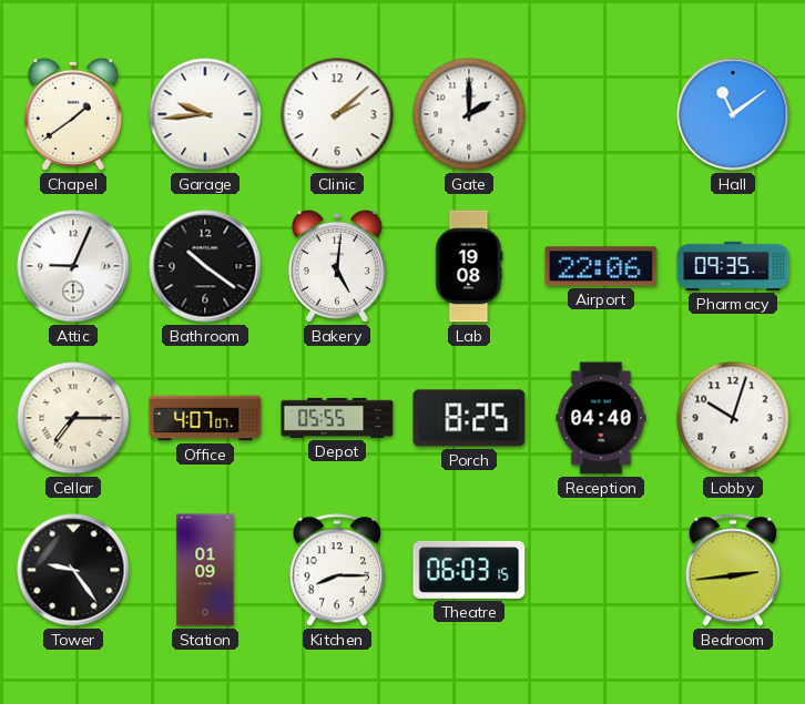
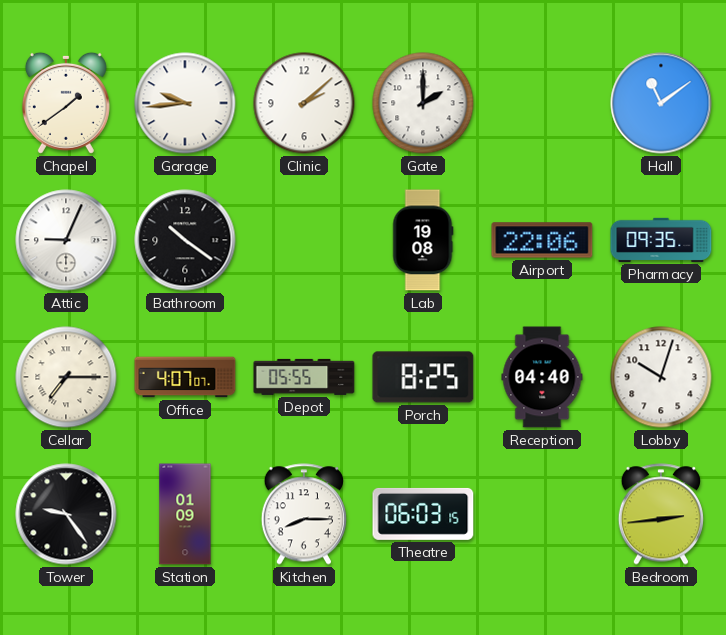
Bakery: 5:01 -> none (337, 266)
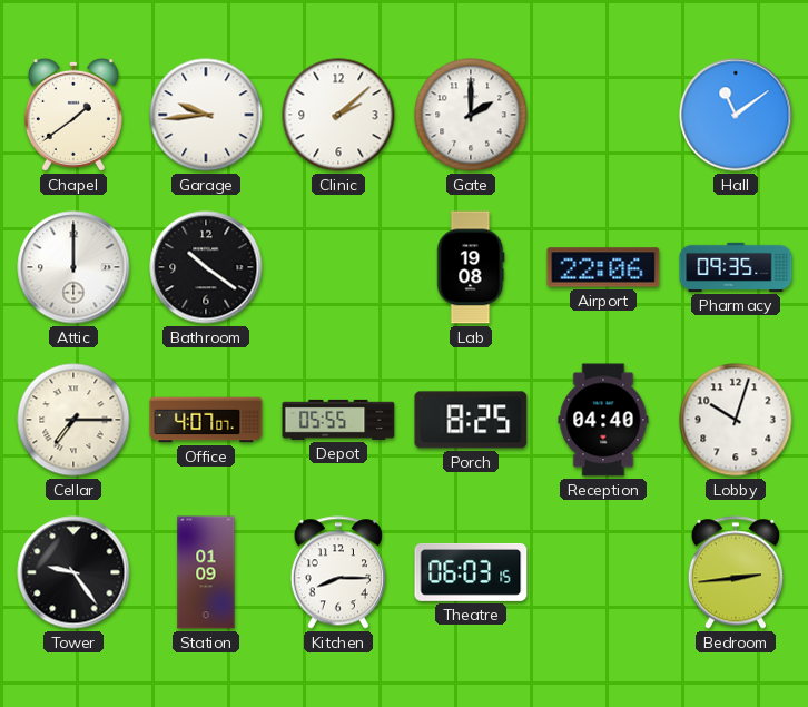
Attic: 9:04 -> 12:00 (73, 267)
